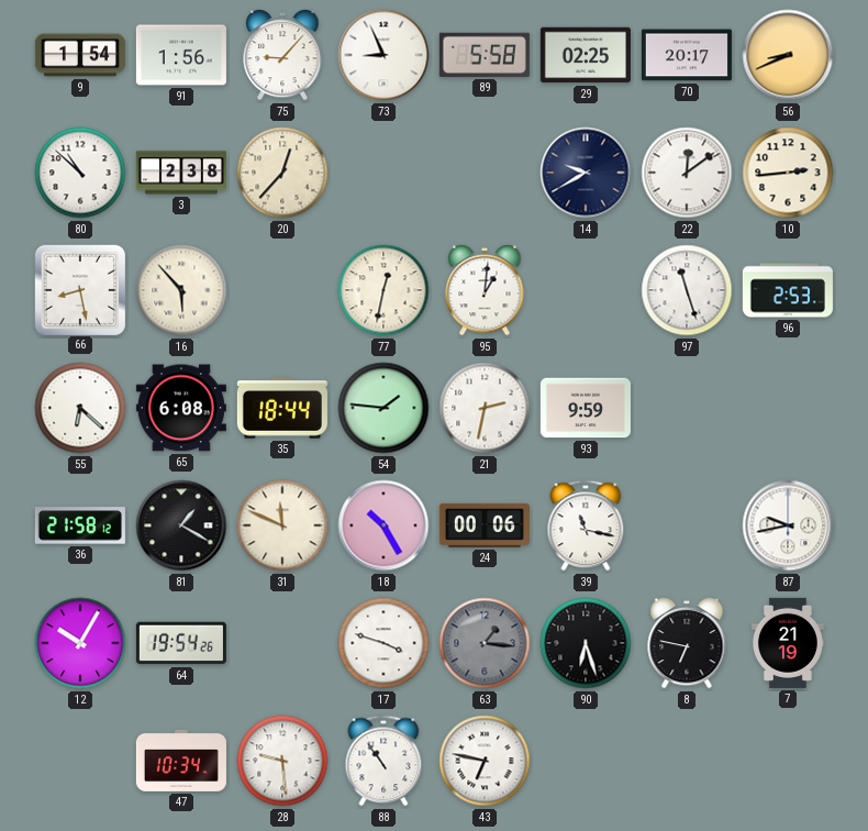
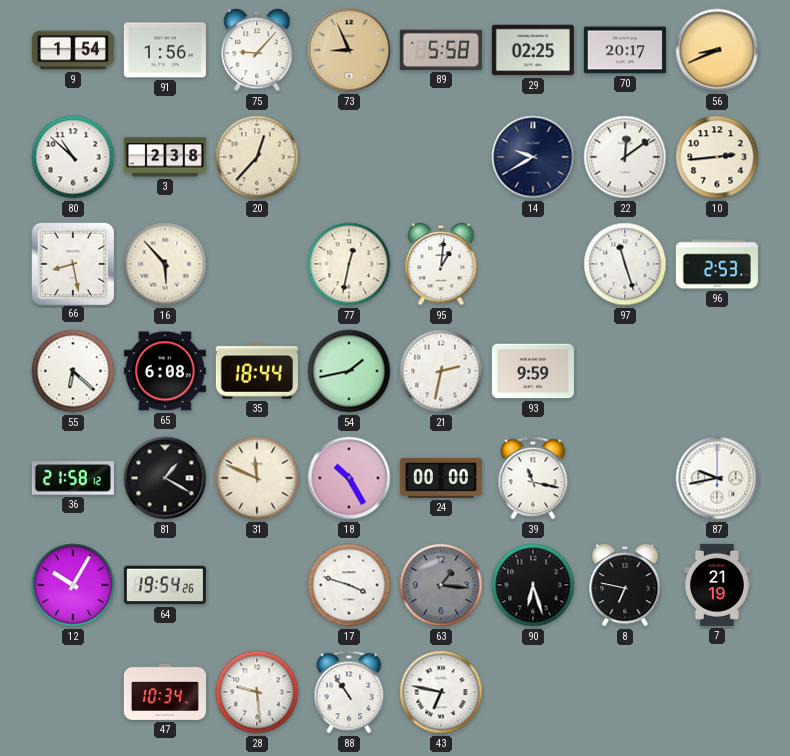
73 dial: white -> champagne (349, 50)
54: 1:46 -> 1:43 (349, 371)
24: 00:06 -> 00:00 (441, 478)
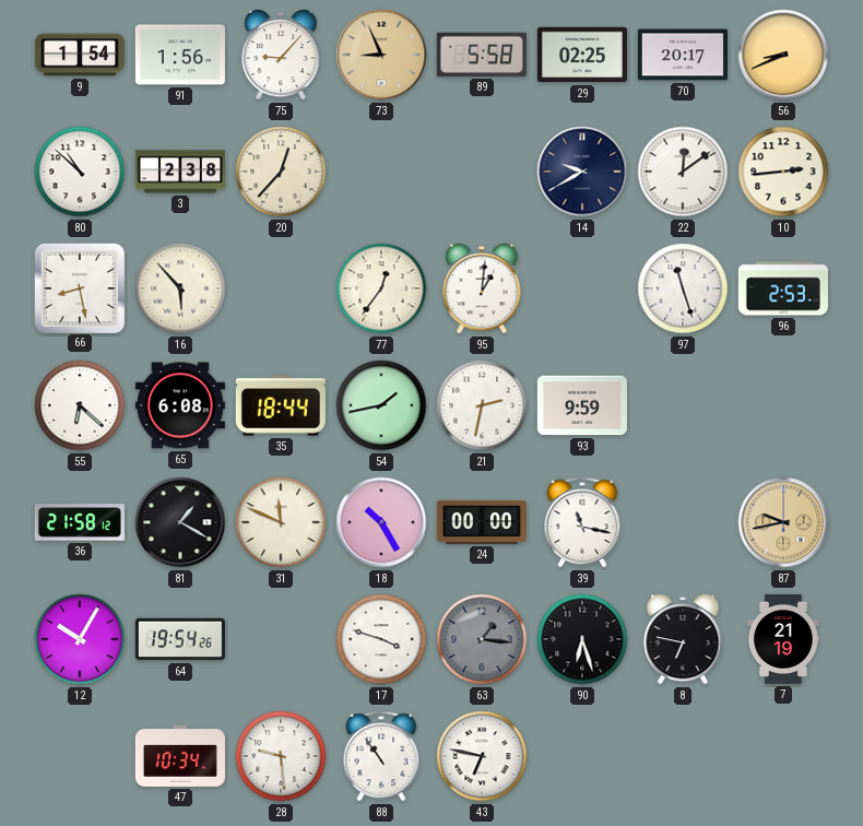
77: 12:32 -> 12:36 (381, 288)
87 dial: white -> champagne (783, 522)
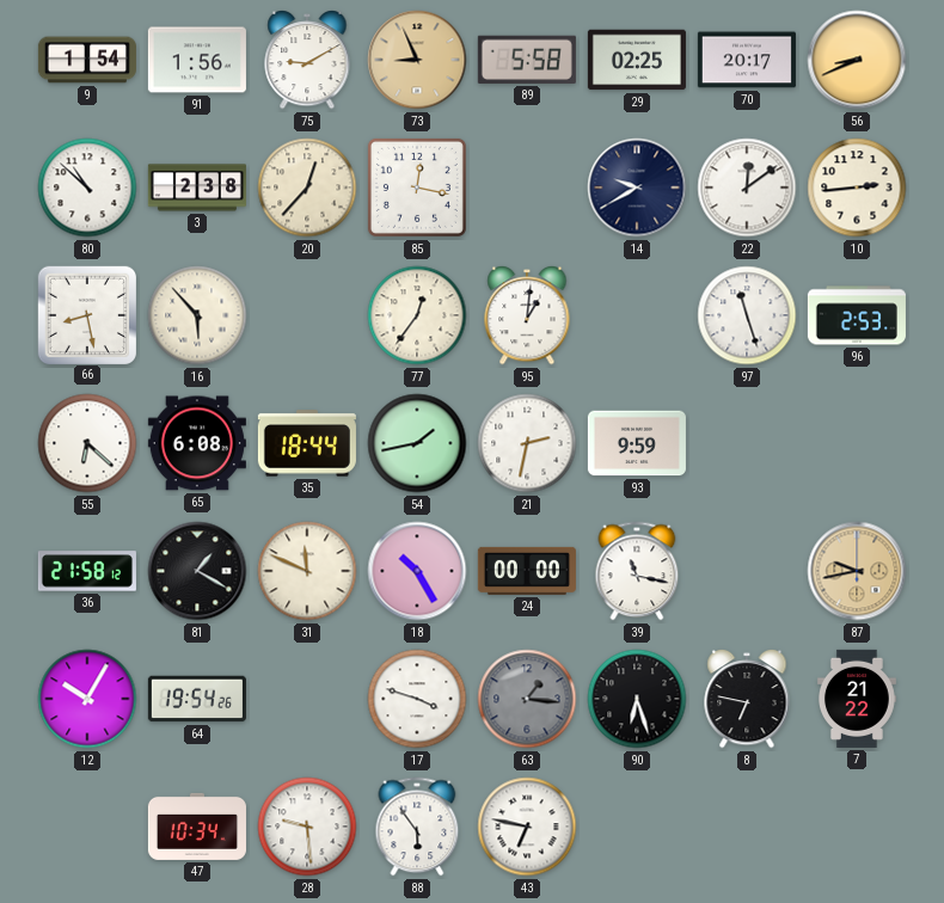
75: 9:07 -> 9:10 (307, 60)
85: none -> 12:17 (417, 188)
7: 21:19 -> 21:22 (857, 699)
88: 10:54 -> 5:54 (417, 827)
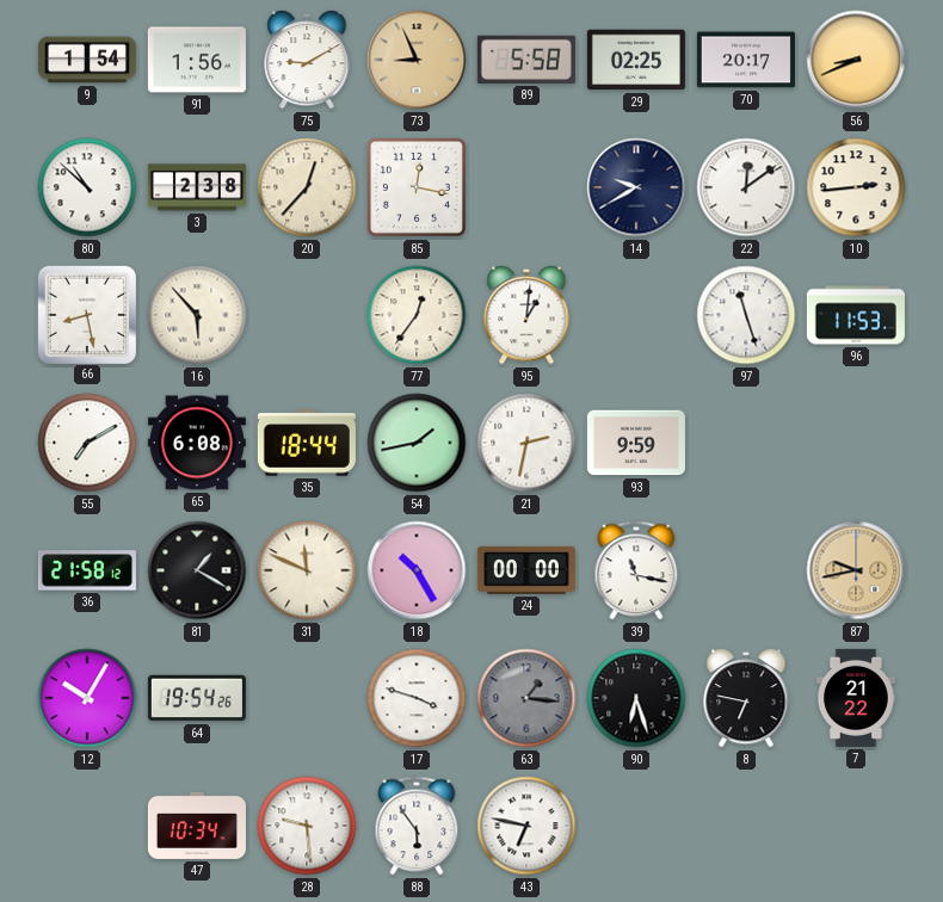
96: 2:53 -> 11:53 (856, 315)
55: 6:22 -> 7:10 (87, 443)
